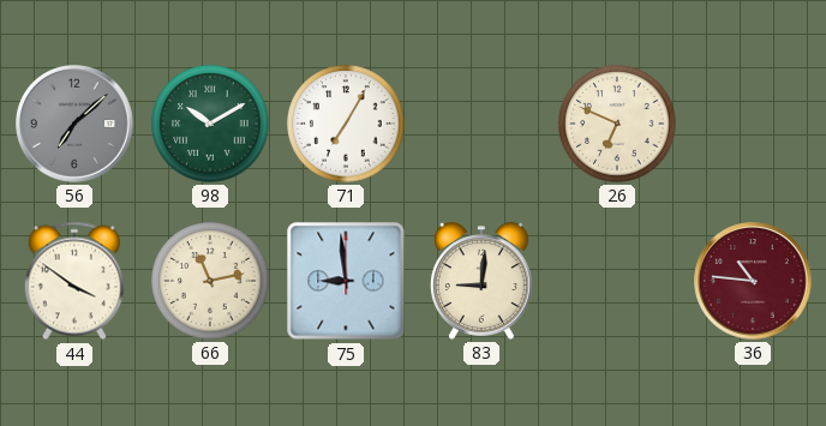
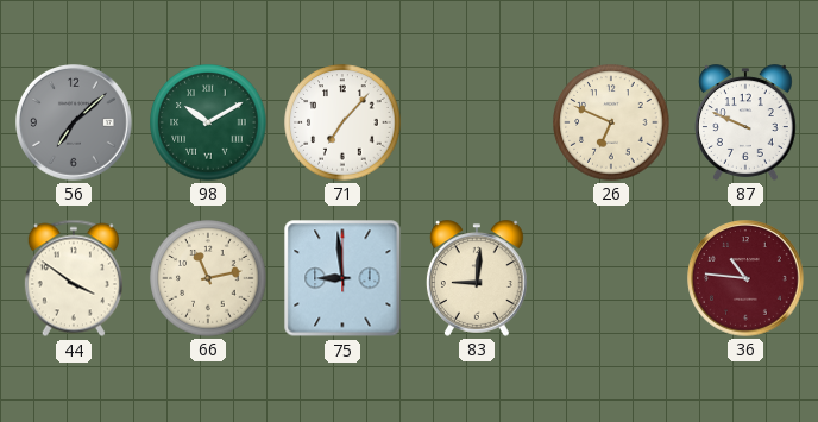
71: 7:05 -> 7:07 (342, 122)
87: none -> 9:49 (747, 122)
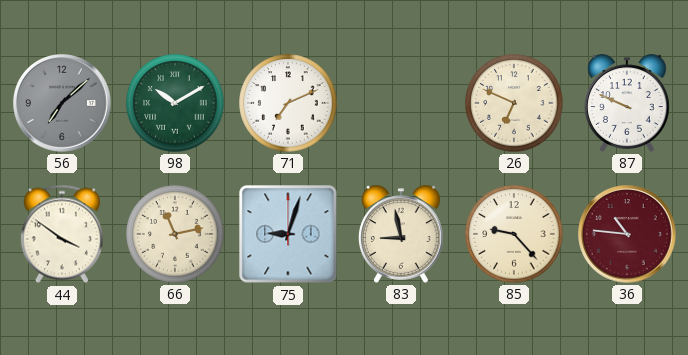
71: 7:07 -> 7:11 (288, 103)
75: 8:59 -> 9:03 (288, 234)
83: 9:01 -> 8:58 (402, 234)
85: none -> 9:23 (514, 234)
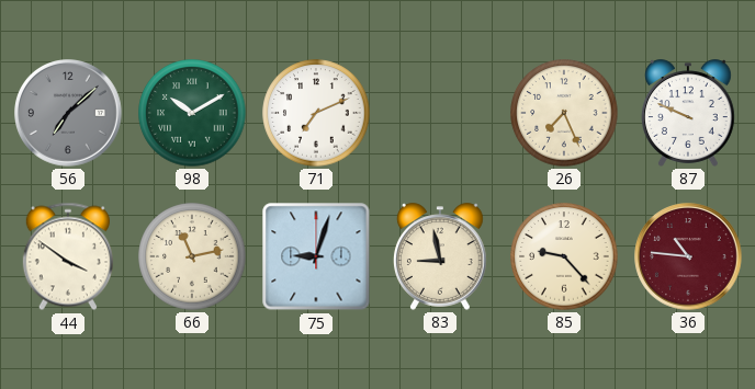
26: 6:49 -> 7:26 (564, 113)
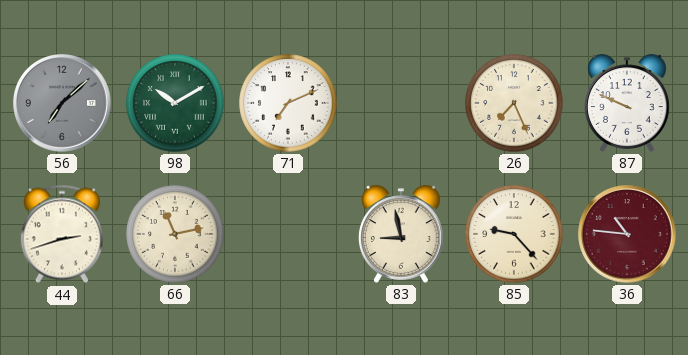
44: 3:51 -> 2:42 (62, 234)
75: 9:03 -> none (316, 256)
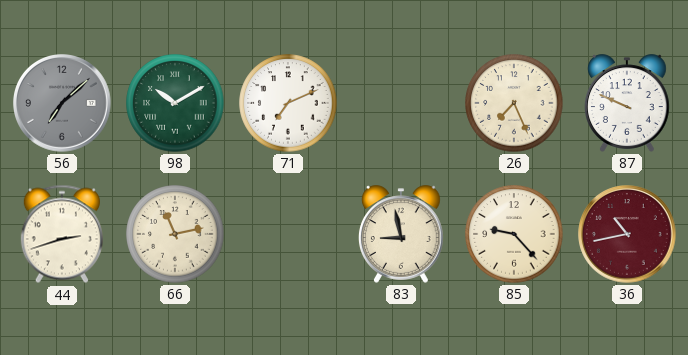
36: 10:46 -> 10:43 (628, 235)
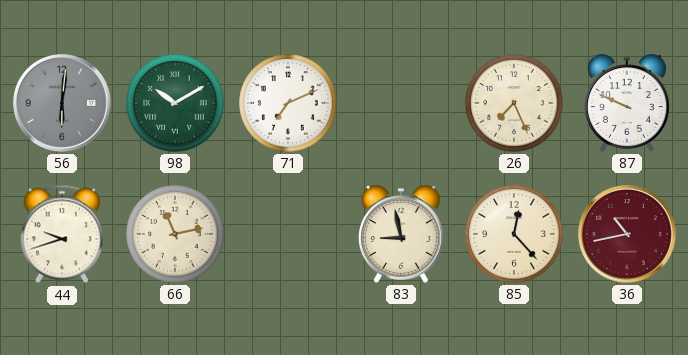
56: 7:08 -> 6:01 (63, 104)
44: 2:42 -> 9:42 (62, 234)
85: 9:23 -> 12:23 (514, 234)
